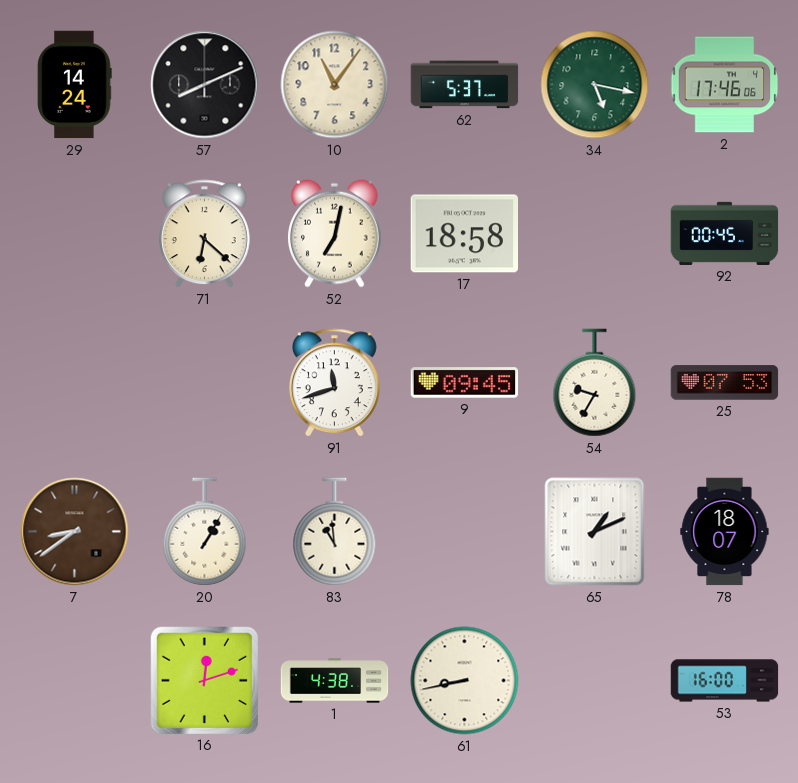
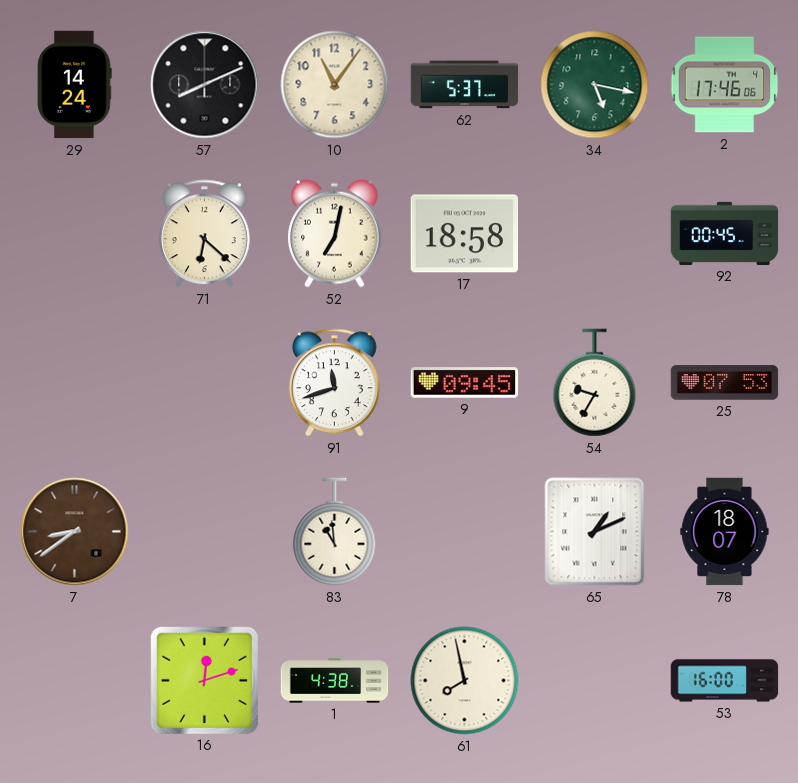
20: 1:05 -> none (205, 532)
61: 8:43 -> 7:58 (465, 681)
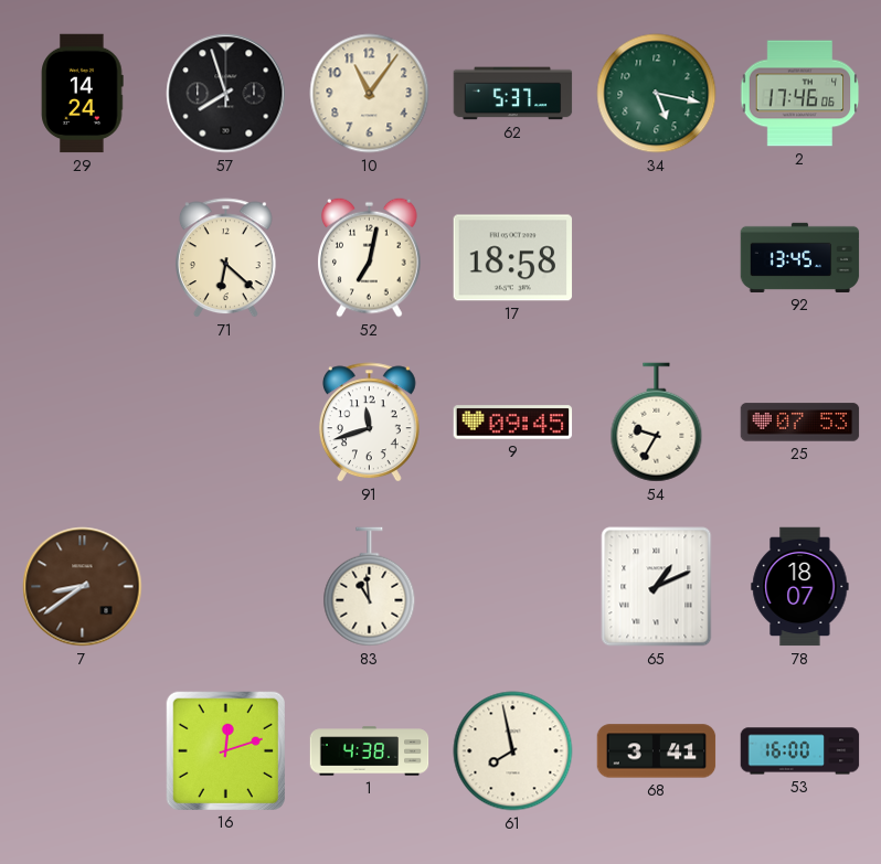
57: 8:11 -> 7:57 (226, 94)
92: 00:45 -> 13:45 (800, 257)
68: none -> 3:41 (657, 751)
